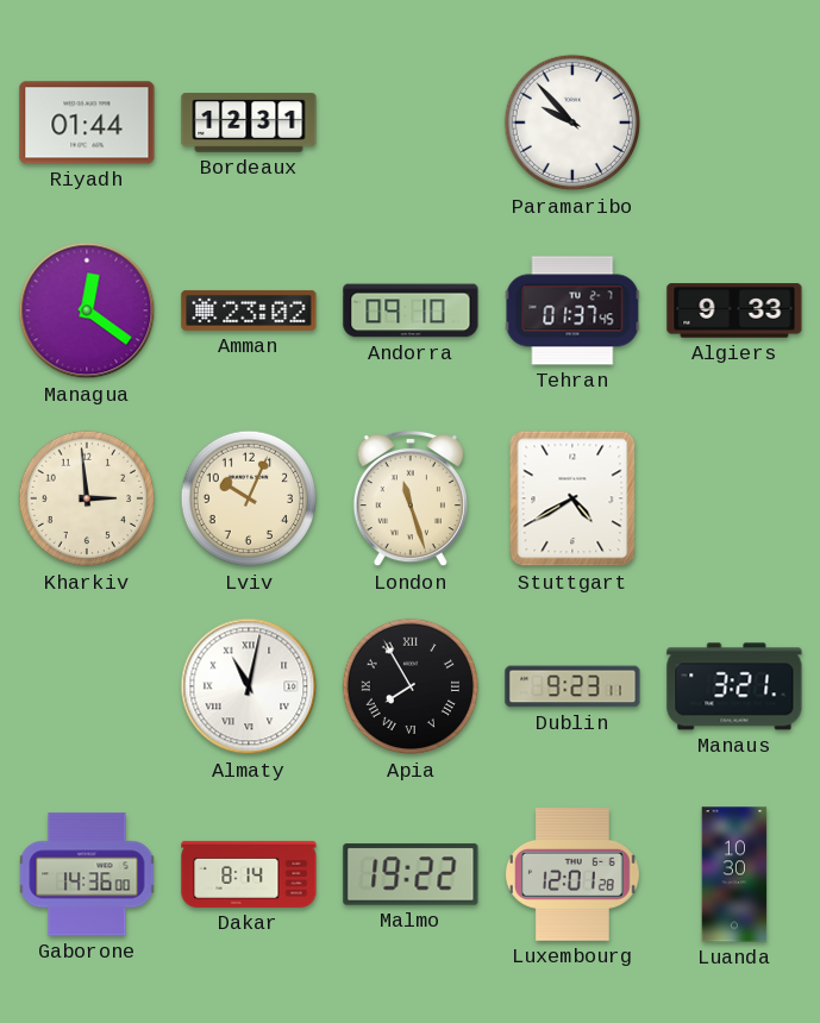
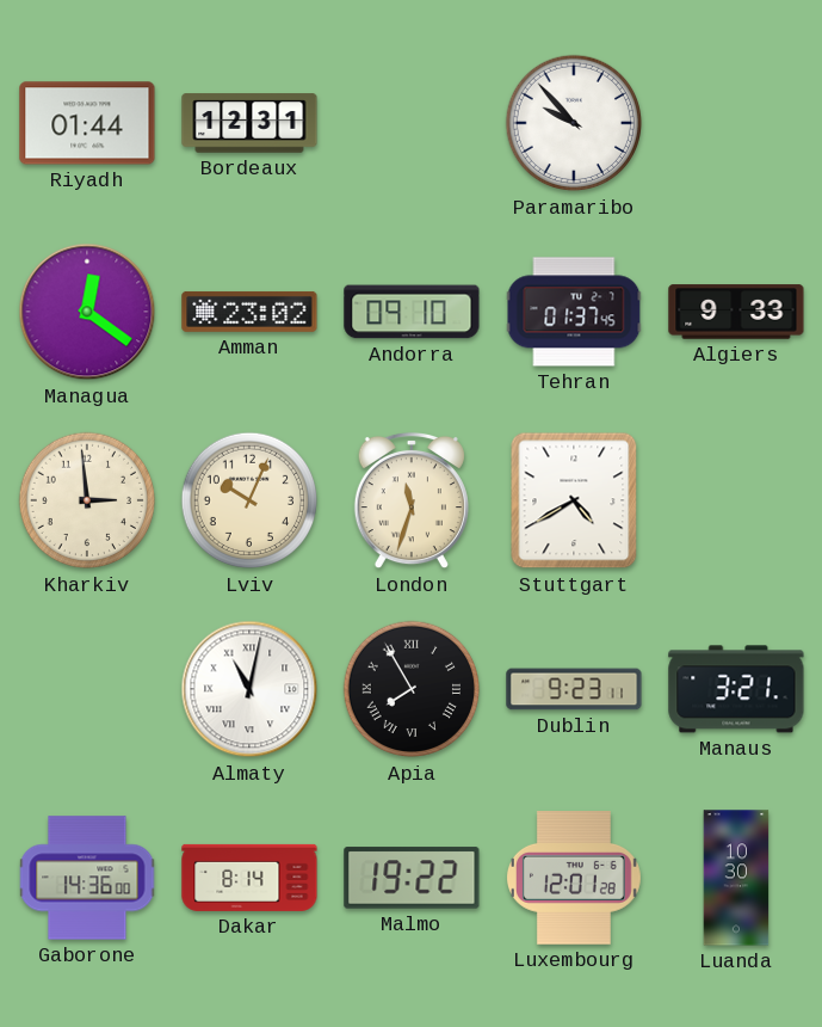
London: 11:27 -> 11:33 (412, 500)
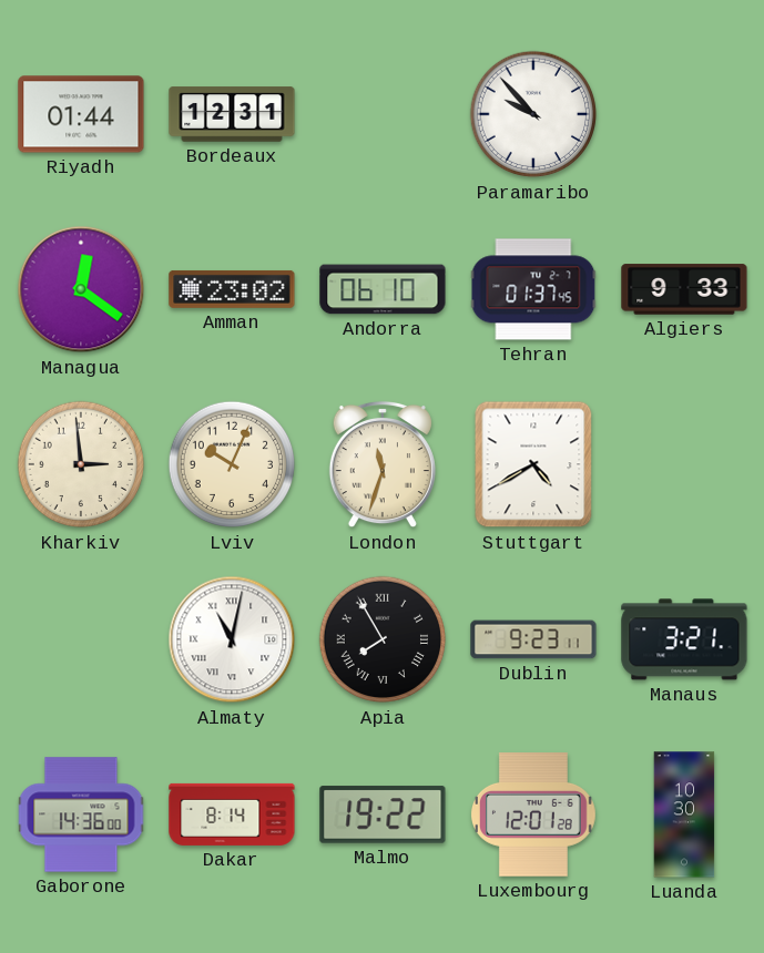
Andorra: 09:10 -> 06:10 (383, 289)
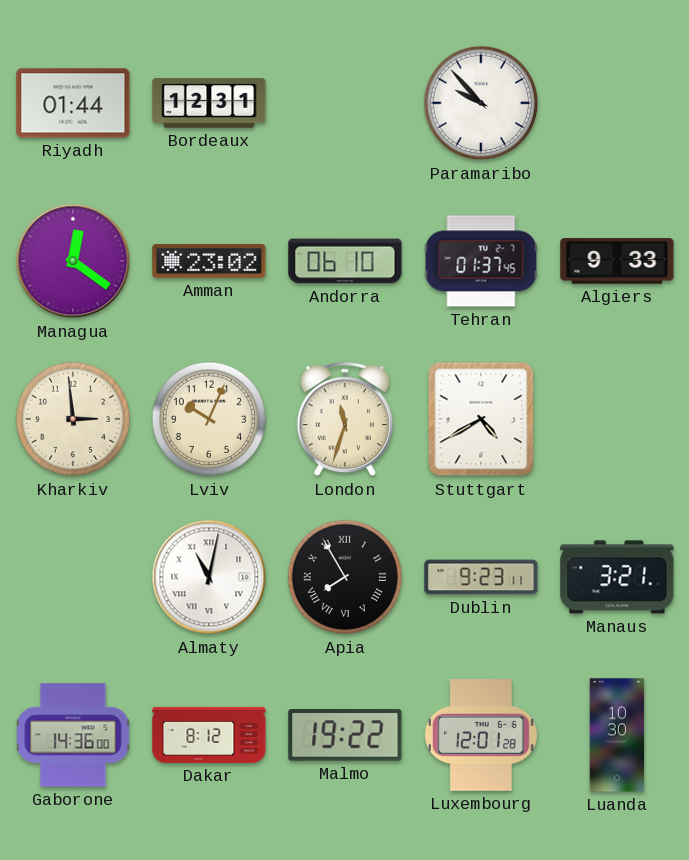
Dakar: 8:14 -> 8:12 (209, 735)
